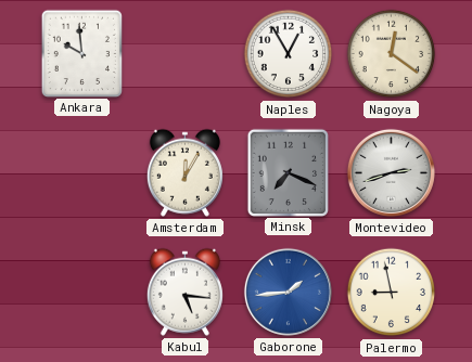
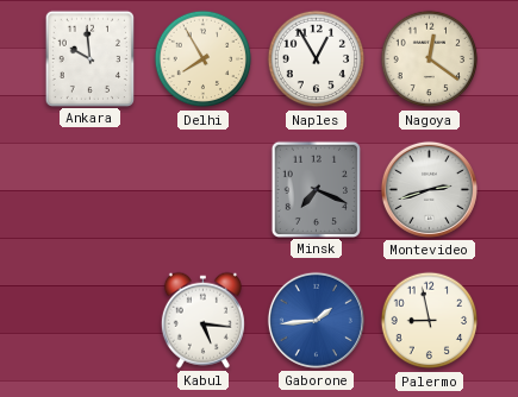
Delhi: none -> 7:55 (204, 59)
Amsterdam: 12:05 -> none (184, 172)
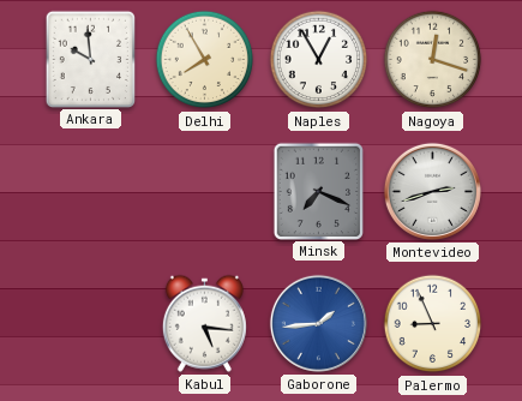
Nagoya: 12:21 -> 12:18 (433, 60)
Palermo: 8:58 -> 8:56 (433, 324)
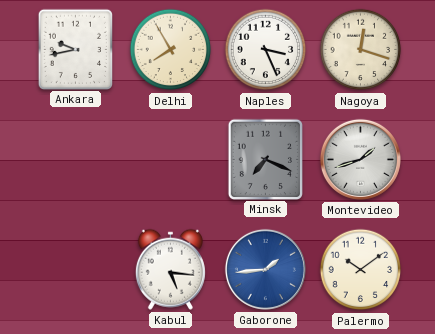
Ankara: 9:59 -> 9:43 (75, 49)
Naples: 12:55 -> 3:26 (266, 50)
Montevideo: 2:42 -> 1:42 (360, 159)
Palermo: 8:56 -> 10:09 (361, 270)
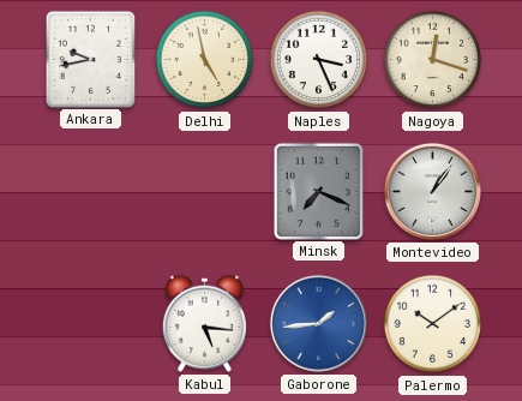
Delhi: 7:55 -> 4:58 (205, 60)
Montevideo: 1:42 -> 1:06 (432, 191)
